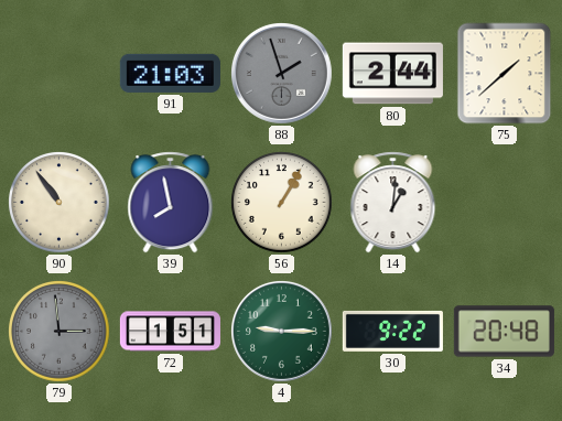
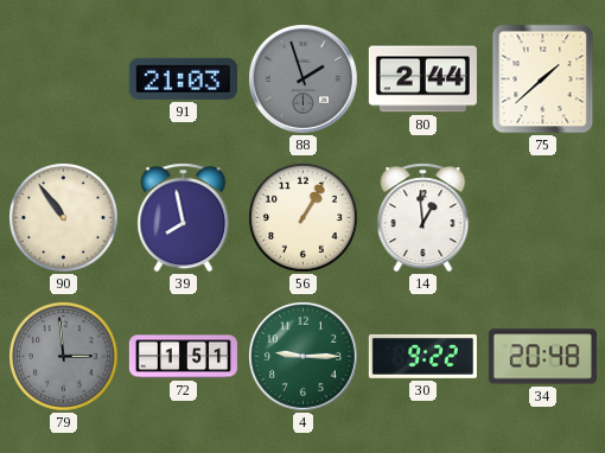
14: 1:01 -> 12:59 (423, 218)
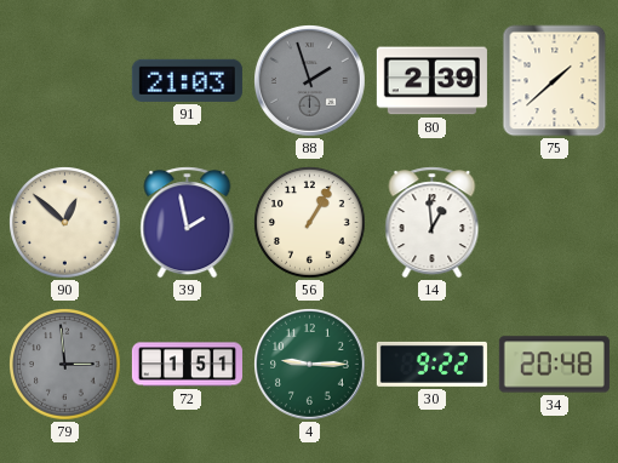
80: 2:44 -> 2:39 (431, 81)
90: 10:54 -> 12:52 (65, 223)
39: 7:58 -> 1:58 (188, 223)
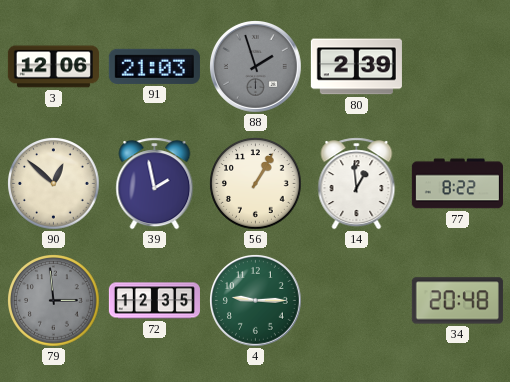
3: none -> 12:06 (53, 67)
75: 1:38 -> none (555, 81)
77: none -> 8:22 (457, 184)
72: 1:51 -> 12:35 (154, 301)
30: 9:22 -> none (431, 364)
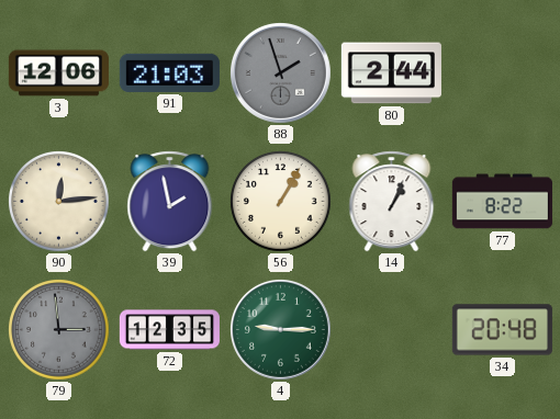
80: 2:39 -> 2:44 (391, 73)
90: 12:52 -> 12:14 (59, 202)
14: 12:59 -> 1:04 (392, 202)
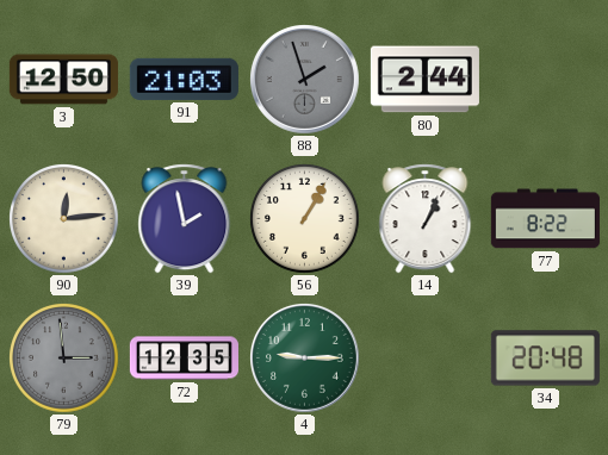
3: 12:06 -> 12:50 (63, 80)
